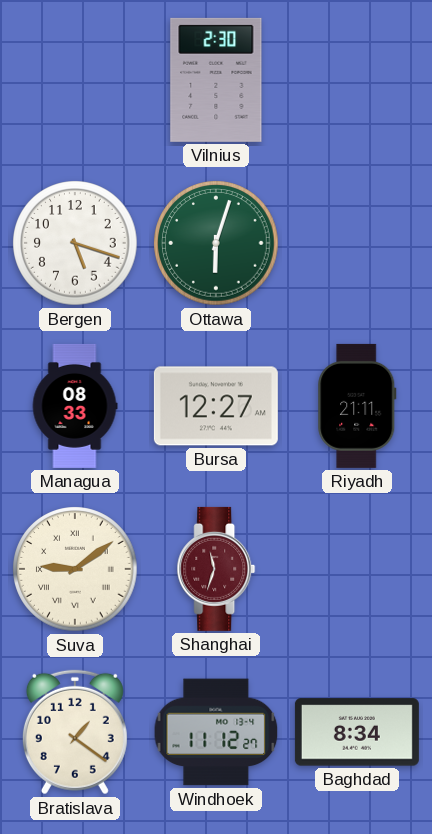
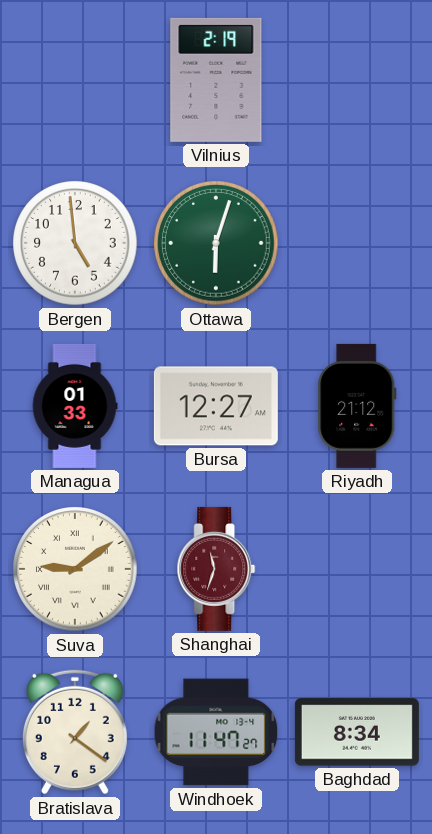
Vilnius: 2:30 -> 2:19 (216, 80)
Bergen: 5:18 -> 4:59 (75, 243)
Managua: 08:33 -> 01:33 (75, 406)
Riyadh: 21:11 -> 21:12 (357, 406)
Windhoek: 11:12 -> 11:47 (216, 732)
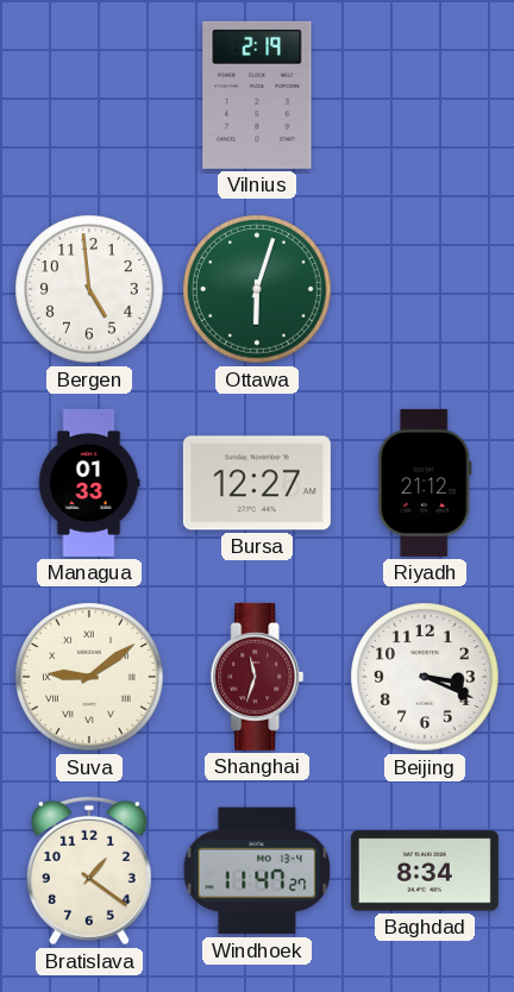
Beijing: none -> 3:19 (425, 677)
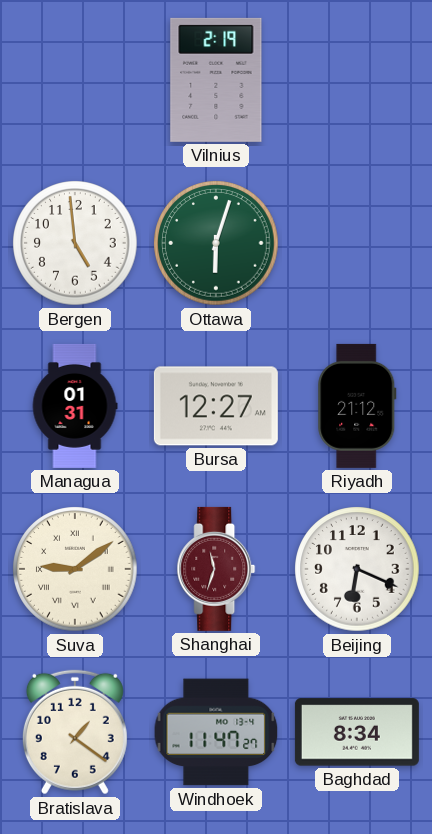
Managua: 01:33 -> 01:31 (75, 406)
Beijing: 3:19 -> 6:19 (357, 569)
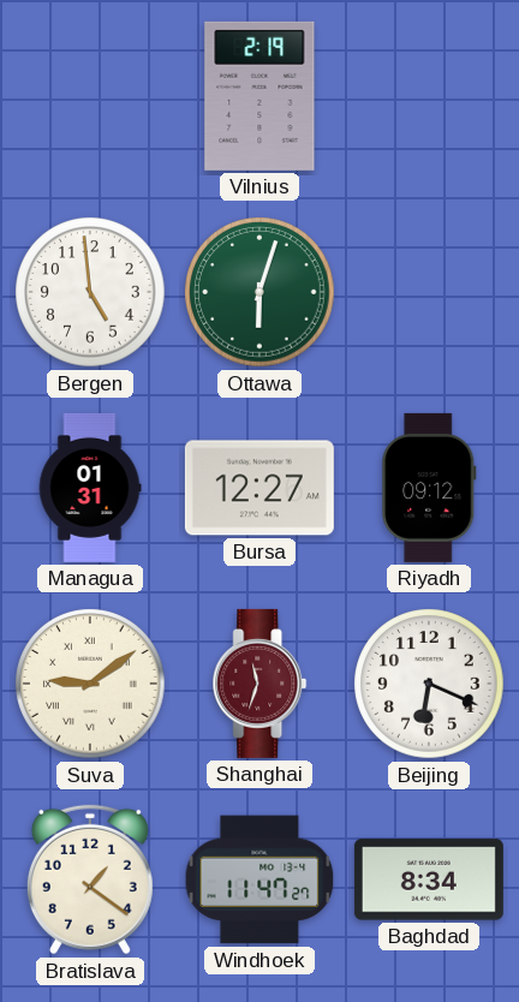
Riyadh: 21:12 -> 09:12 (429, 488)
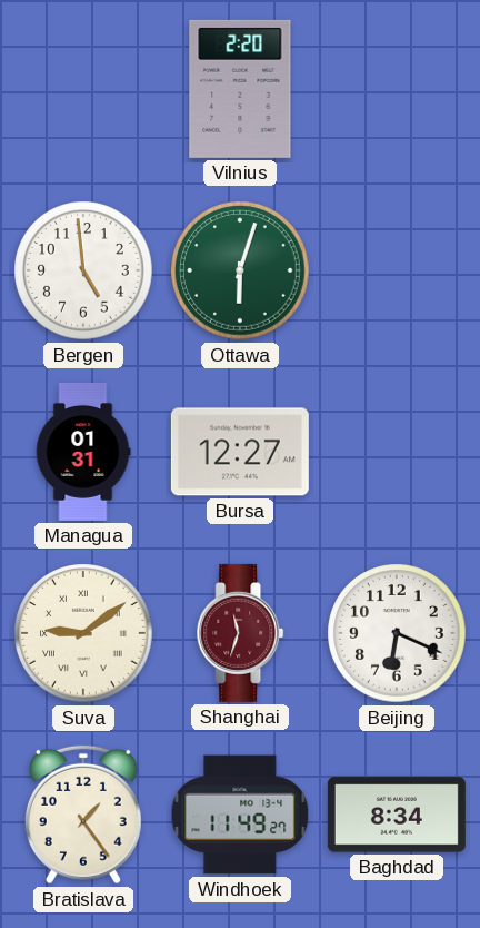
Vilnius: 2:19 -> 2:20 (240, 89)
Riyadh: 09:12 -> none (429, 488)
Bratislava: 1:21 -> 1:24 (83, 815)
Windhoek: 11:47 -> 11:49 (240, 815)
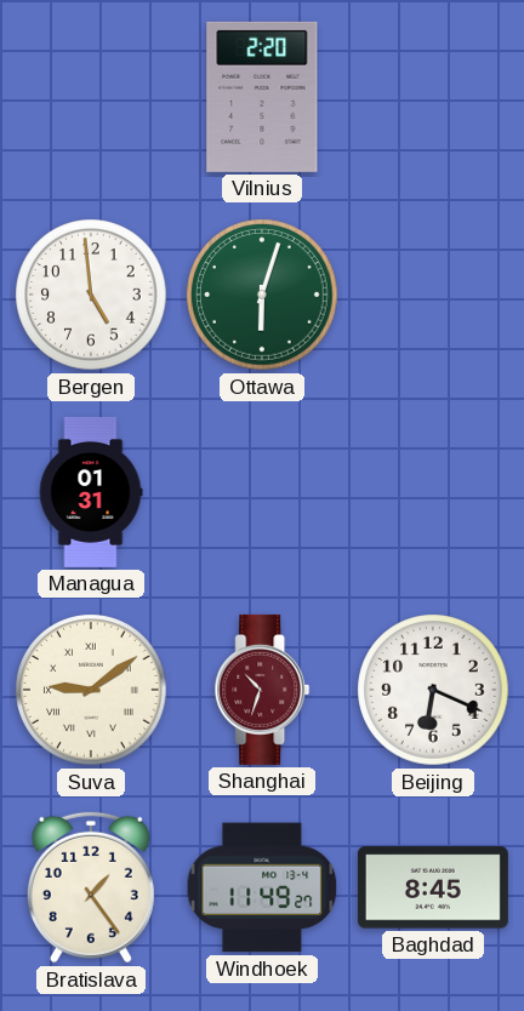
Bursa: 12:27 -> none (240, 452)
Shanghai: 11:33 -> 10:33 (262, 690)
Baghdad: 8:34 -> 8:45 (433, 887)
